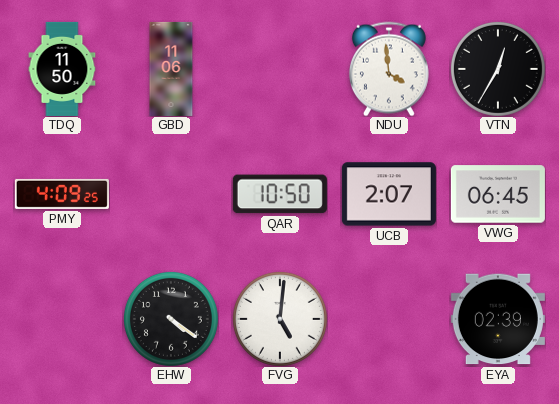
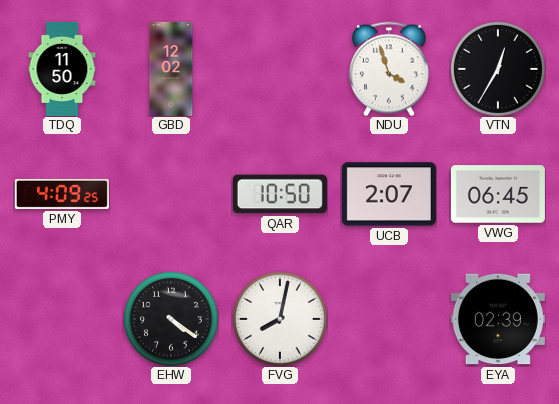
GBD: 11:06 -> 12:02 (171, 69)
NDU: 3:59 -> 3:57 (389, 69)
FVG: 5:01 -> 8:02 (280, 319)
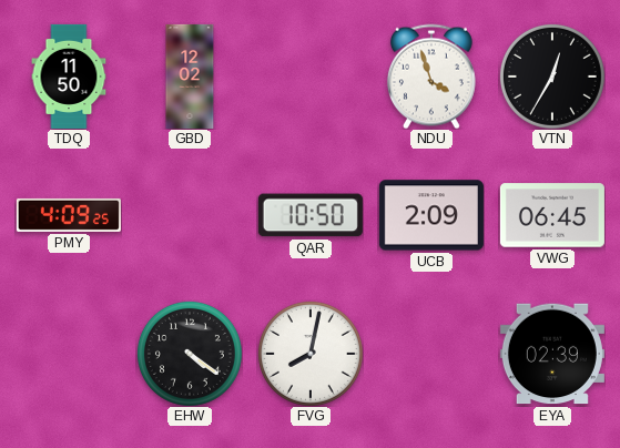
UCB: 2:07 -> 2:09 (431, 215)
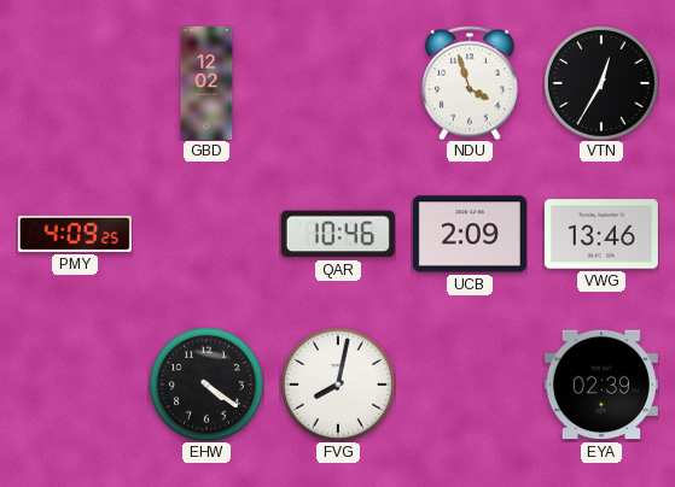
TDQ: 11:50 -> none (69, 77)
QAR: 10:50 -> 10:46 (338, 234)
VWG: 06:45 -> 13:46 (601, 234)
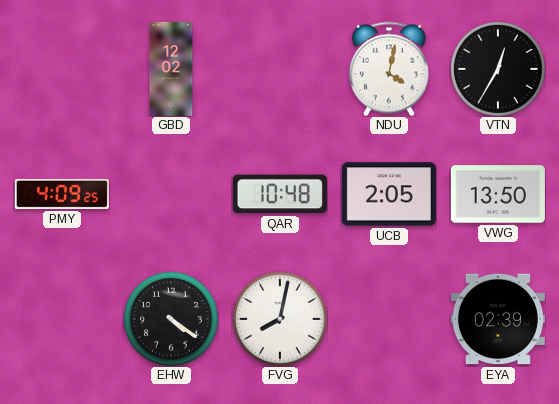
NDU: 3:57 -> 4:02 (389, 69)
QAR: 10:46 -> 10:48 (280, 194)
UCB: 2:09 -> 2:05 (389, 194)
VWG: 13:46 -> 13:50 (498, 194)
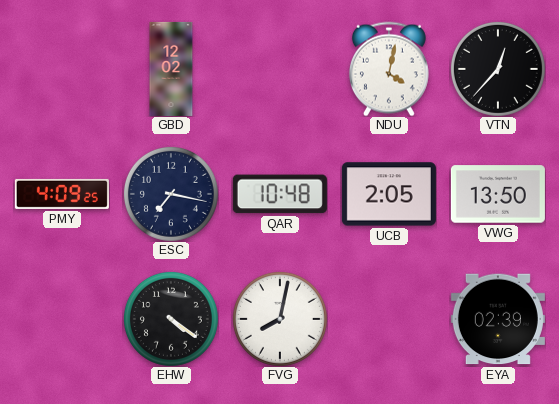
VTN: 12:35 -> 12:37 (498, 69)
ESC: none -> 7:17 (171, 194)
